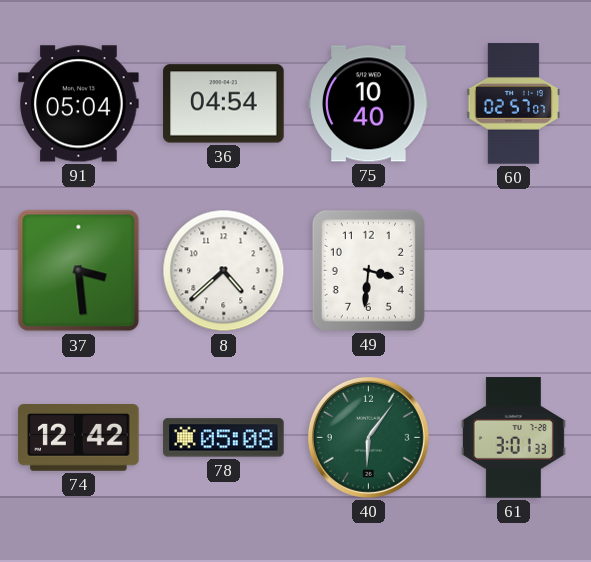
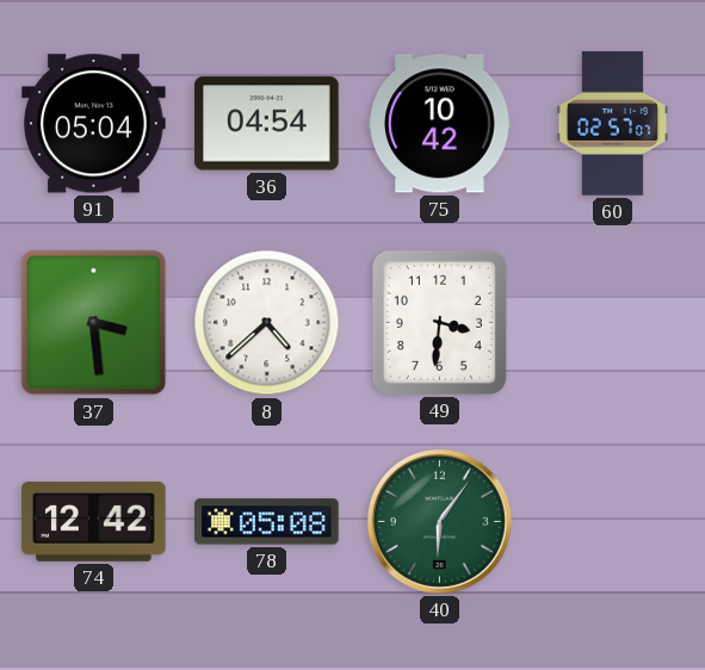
75: 10:40 -> 10:42 (440, 124)
61: 3:01 -> none (513, 438)
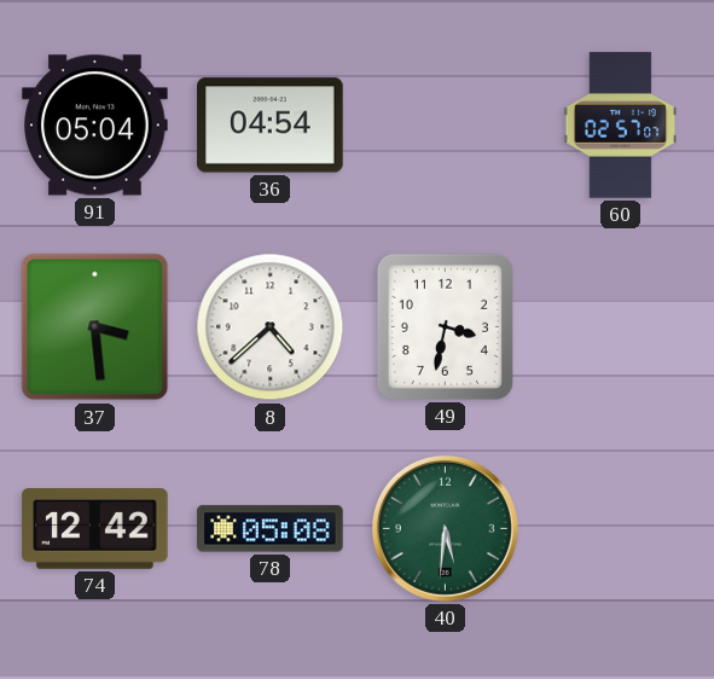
75: 10:42 -> none (440, 124)
49: 3:31 -> 3:32 (445, 326)
40: 6:06 -> 5:31 (445, 528)
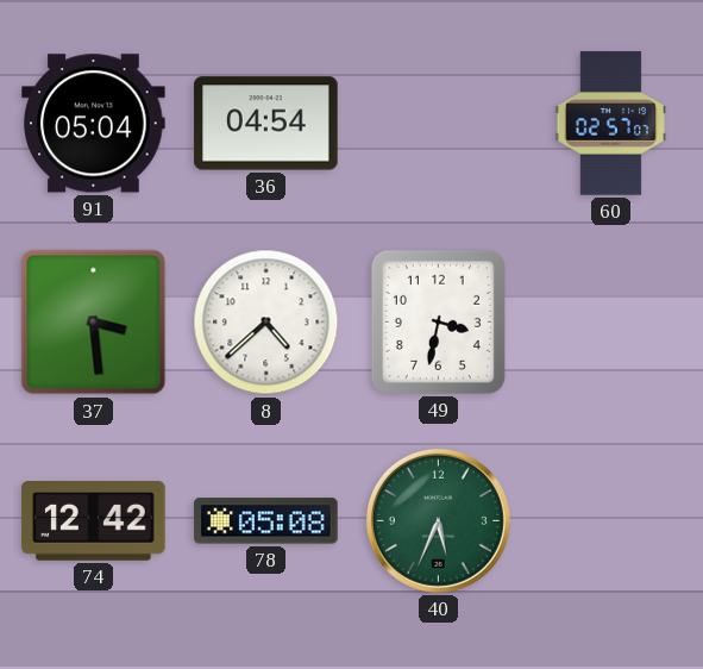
40: 5:31 -> 5:34 (438, 520)
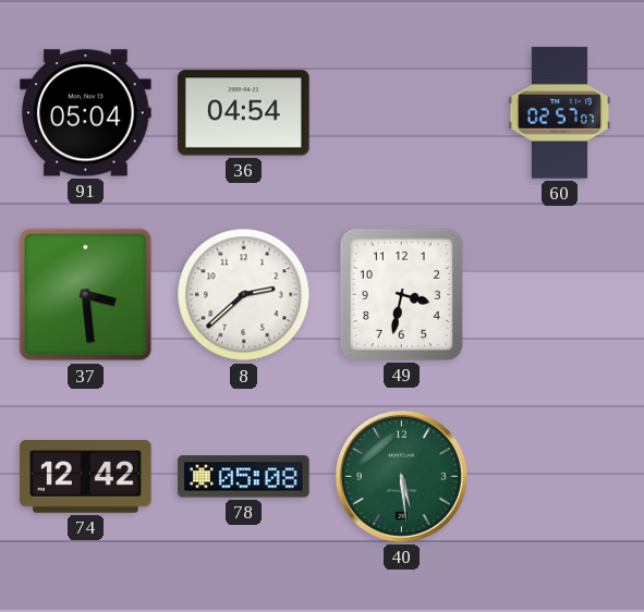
8: 4:38 -> 2:38 (244, 295)
40: 5:34 -> 5:29 (401, 476)
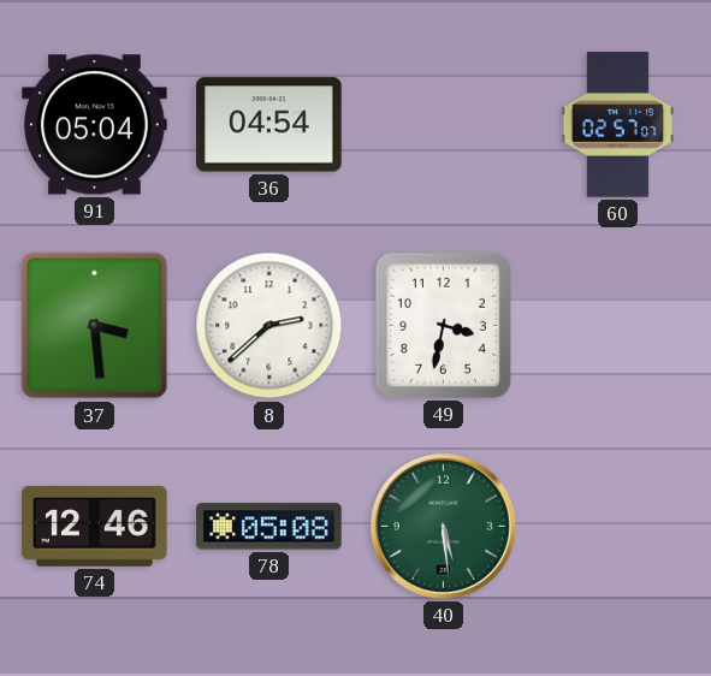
74: 12:42 -> 12:46 (95, 527)
